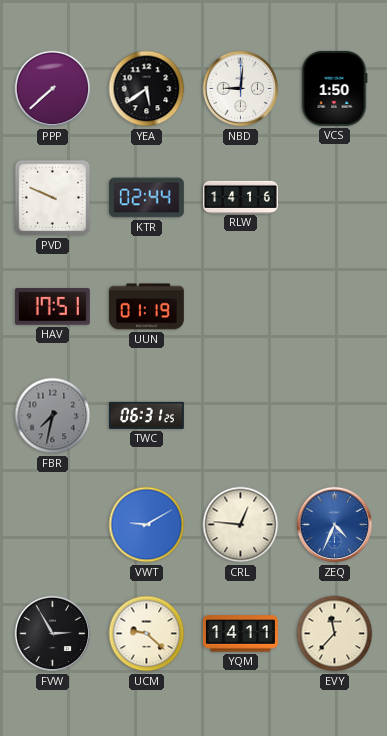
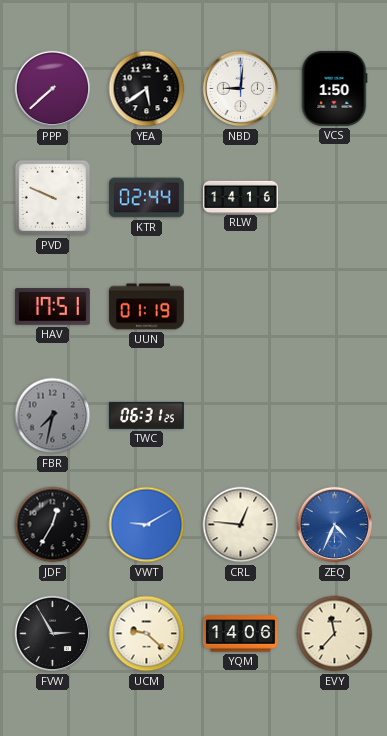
JDF: none -> 12:35 (53, 525)
YQM: 14:11 -> 14:06 (241, 634)
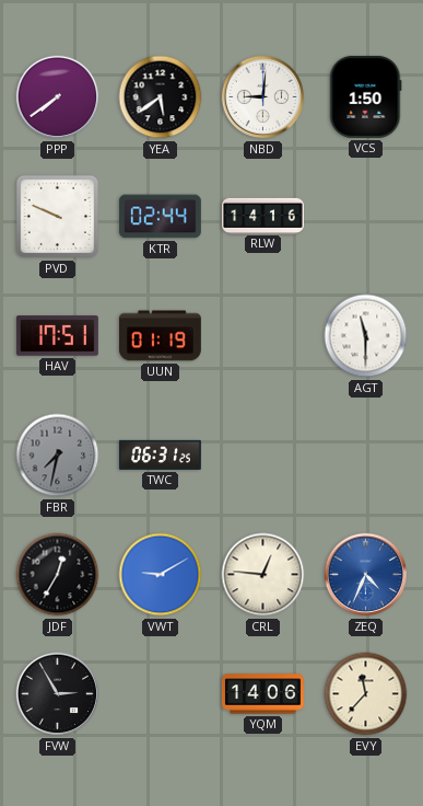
PPP: 7:38 -> 7:39 (58, 97)
AGT: none -> 11:30 (366, 336)
UCM: 9:22 -> none (147, 634)
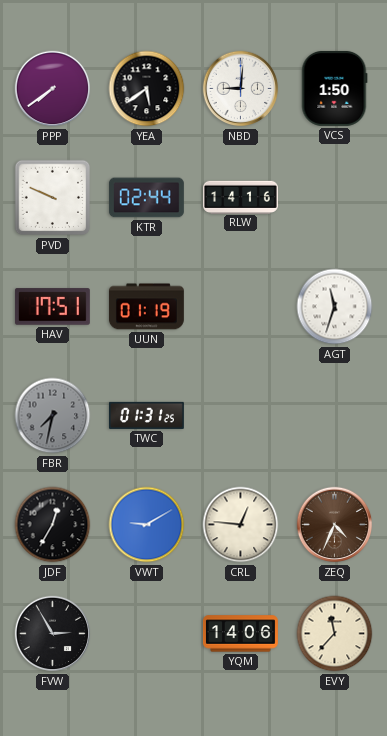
AGT: 11:30 -> 11:33 (335, 307)
TWC: 06:31 -> 01:31 (146, 415)
ZEQ dial: blue -> brown (335, 525)
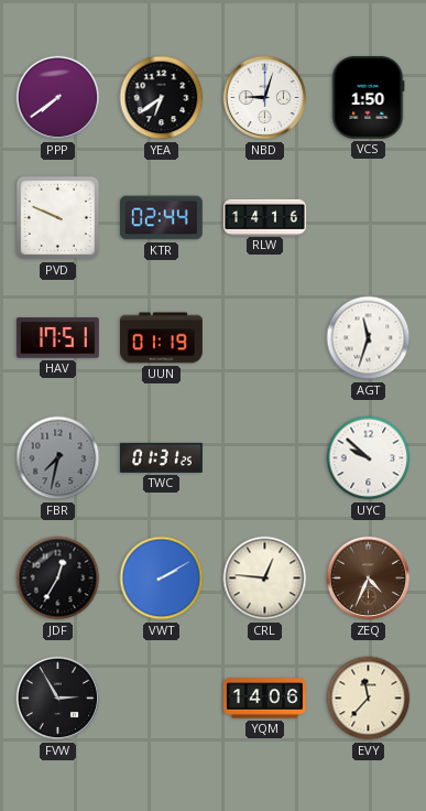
YEA: 5:39 -> 6:39 (162, 98)
NBD: 9:01 -> 9:03 (265, 98)
UYC: none -> 9:52 (369, 458)
VWT: 9:10 -> 2:10 (162, 578)
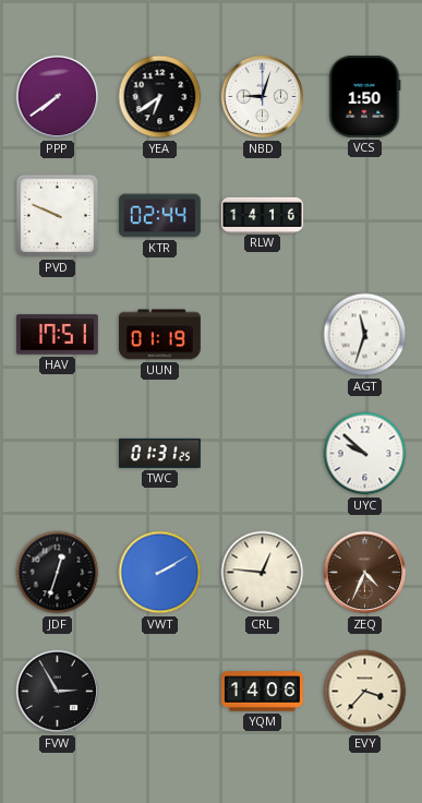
FBR: 7:32 -> none (58, 458)
JDF: 12:35 -> 12:33 (58, 573)
EVY: 11:37 -> 3:37 (365, 692)
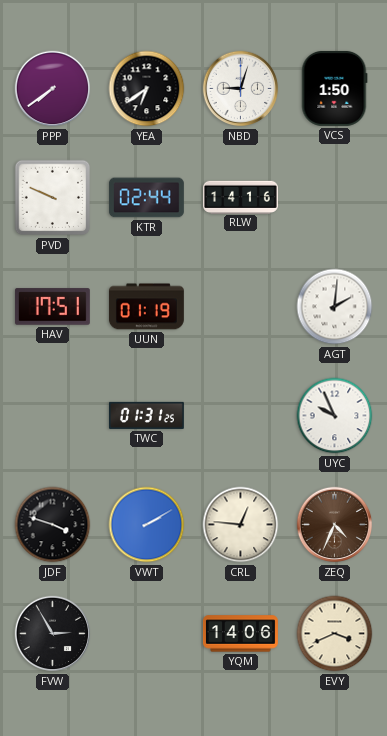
AGT: 11:33 -> 2:01 (335, 307)
UYC: 9:52 -> 9:56 (335, 416)
JDF: 12:33 -> 3:48 (53, 525)
EVY: 3:37 -> 3:41 (335, 634)
